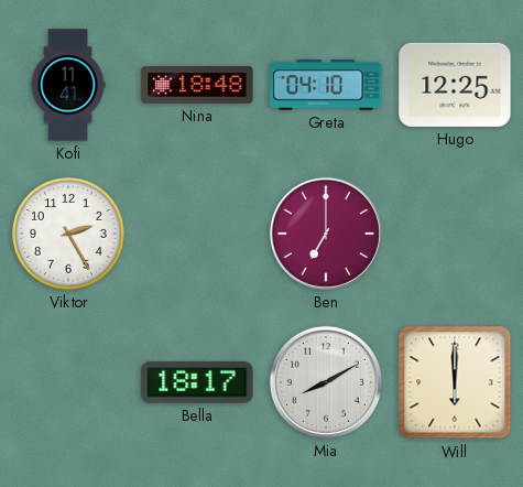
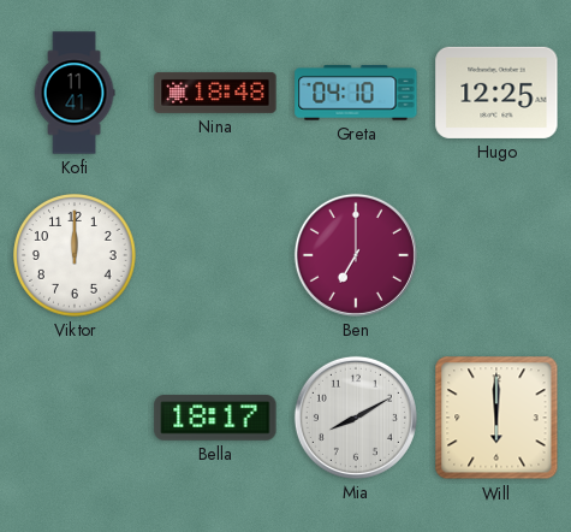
Viktor: 2:25 -> 12:00 (76, 256)
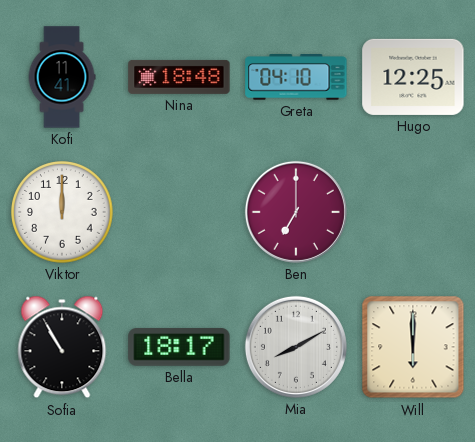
Sofia: none -> 10:55 (62, 347)
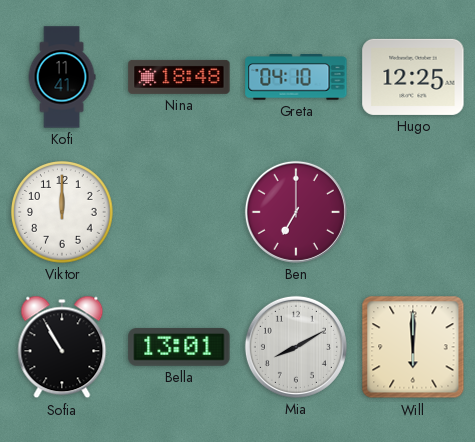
Bella: 18:17 -> 13:01 (179, 347)
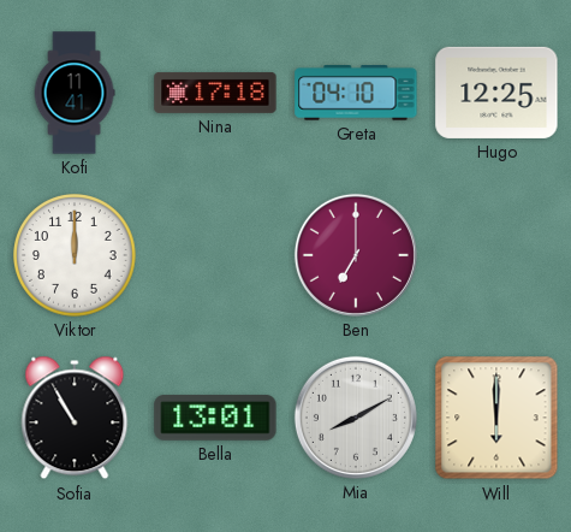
Nina: 18:48 -> 17:18 (215, 93)
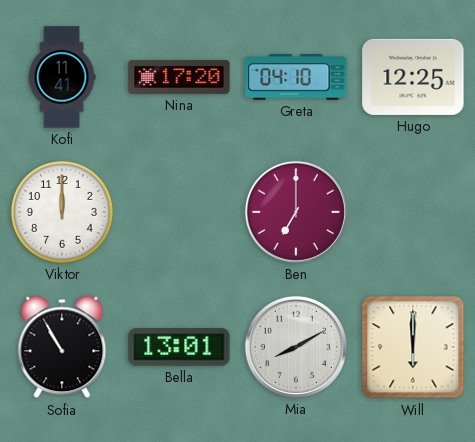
Nina: 17:18 -> 17:20 (179, 77)
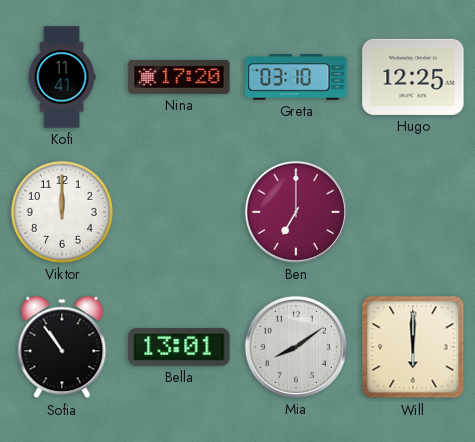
Greta: 04:10 -> 03:10 (296, 78)
Sofia: 10:55 -> 10:54 (62, 347)
Mia: 8:10 -> 8:09 (296, 347)
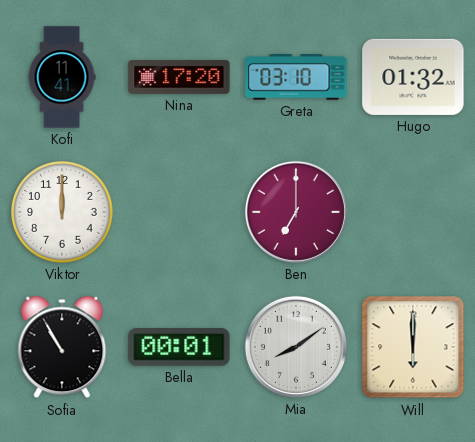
Hugo: 12:25 -> 01:32 (413, 77)
Sofia: 10:54 -> 10:55 (62, 347)
Bella: 13:01 -> 00:01 (179, 347)
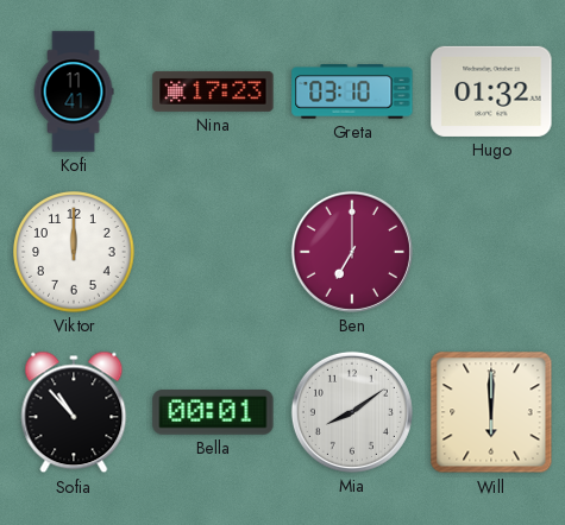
Nina: 17:20 -> 17:23 (213, 91)
Sofia: 10:55 -> 10:53 (74, 412)
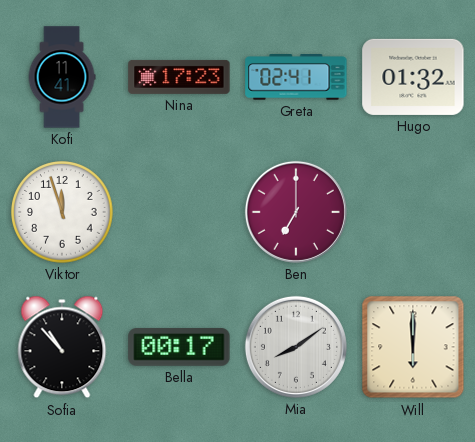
Greta: 03:10 -> 02:41 (296, 78)
Viktor: 12:00 -> 11:57 (63, 213)
Bella: 00:01 -> 00:17 (179, 347)
